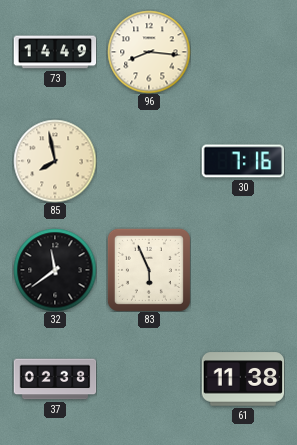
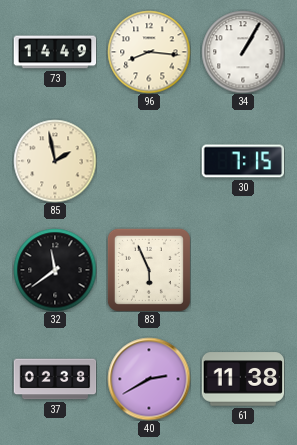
34: none -> 1:05 (243, 52)
85: 7:58 -> 1:58 (55, 161)
30: 7:16 -> 7:15 (243, 161)
40: none -> 2:40 (149, 379)
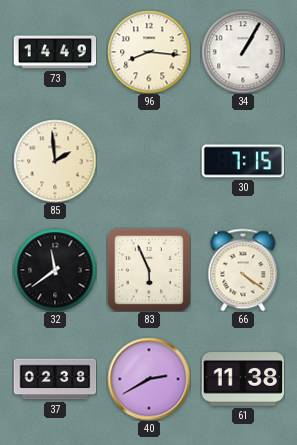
85: 1:58 -> 1:59 (55, 161)
66: none -> 4:21 (243, 270)
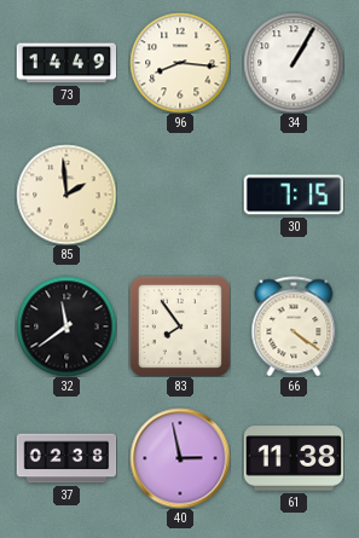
83: 5:56 -> 7:54 (180, 326)
40: 2:40 -> 2:58 (180, 458)
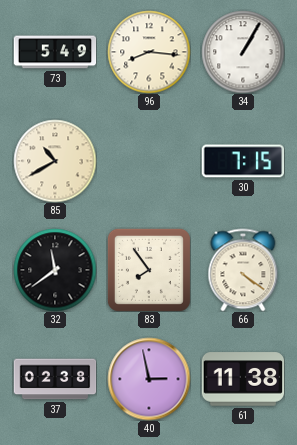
73: 14:49 -> 5:49 (55, 52)
85: 1:59 -> 10:40 (55, 161)
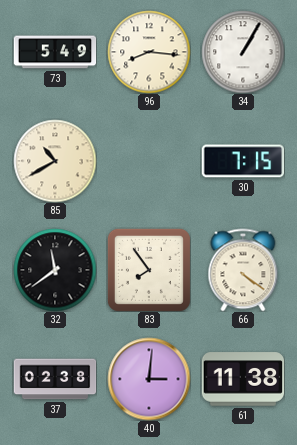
40: 2:58 -> 3:01 (149, 379)
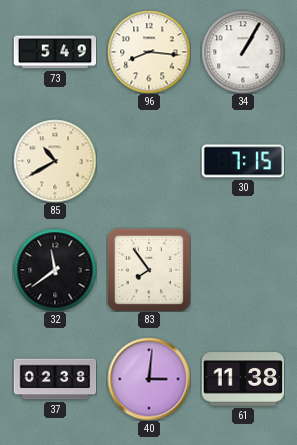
66: 4:21 -> none (243, 270)
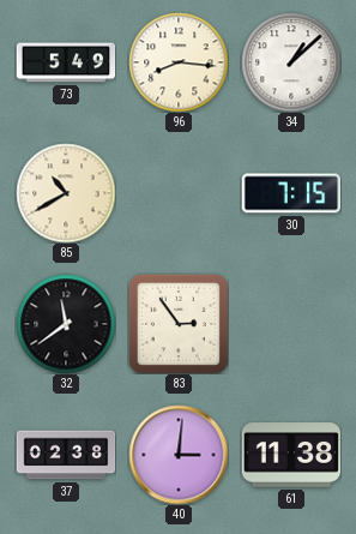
34: 1:05 -> 1:08 (291, 62)
83: 7:54 -> 2:54 (179, 324)
